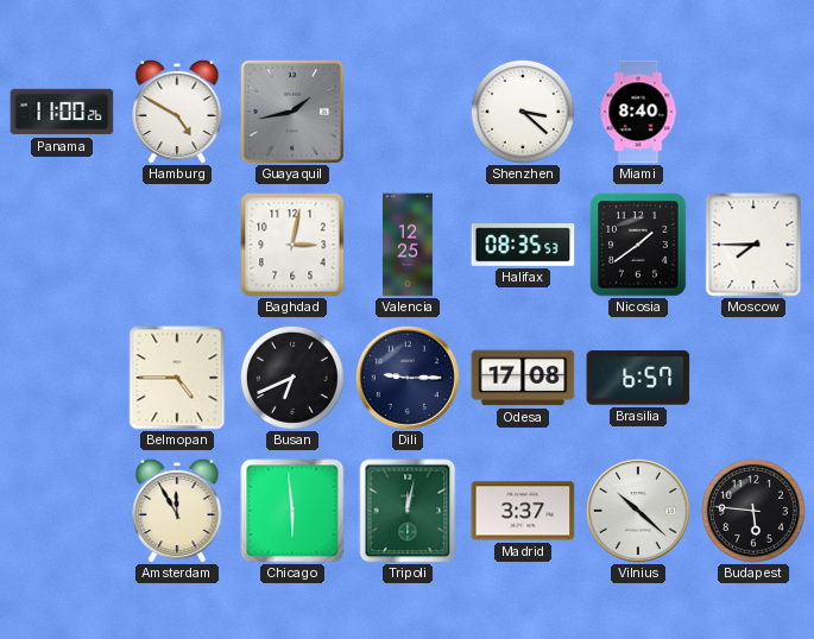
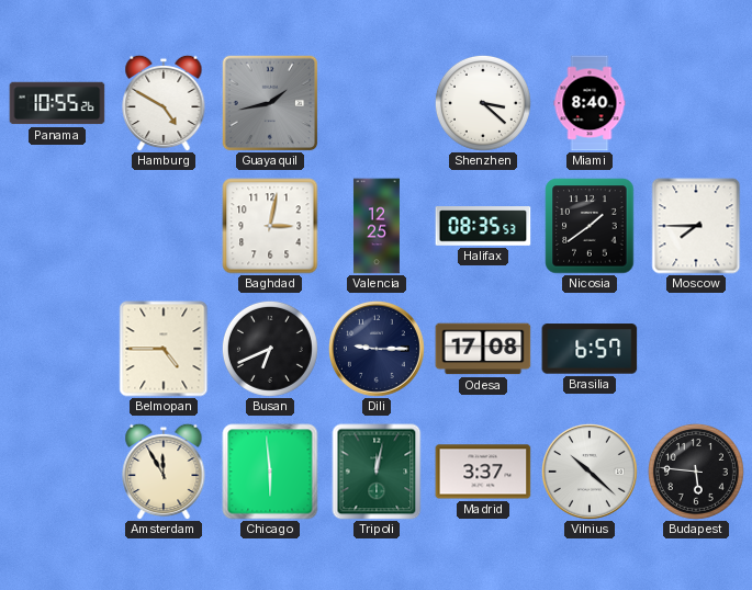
Panama: 11:00 -> 10:55 (57, 103)
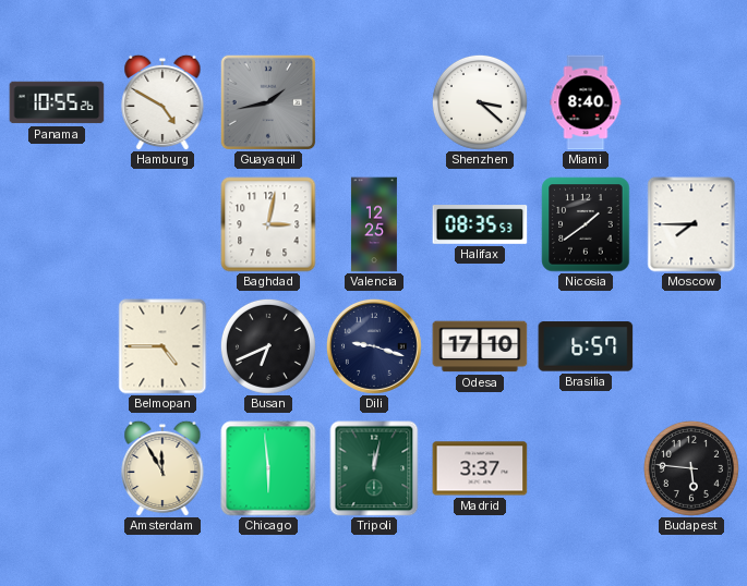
Dili: 9:15 -> 9:18 (374, 346)
Odesa: 17:08 -> 17:10 (480, 346)
Vilnius: 10:22 -> none (590, 472)
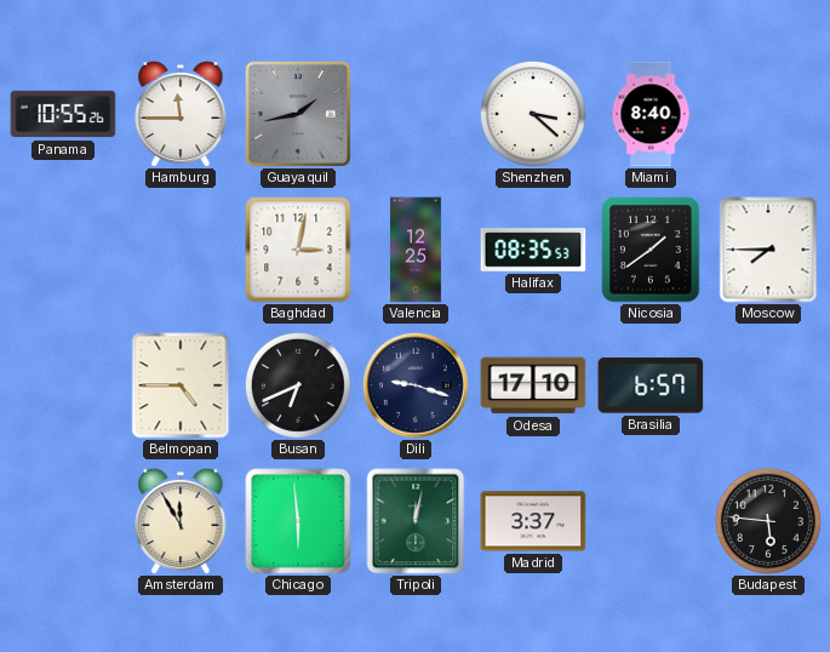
Hamburg: 4:50 -> 11:45 (181, 114)
